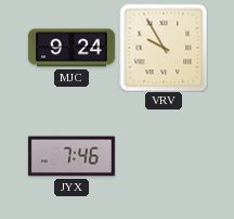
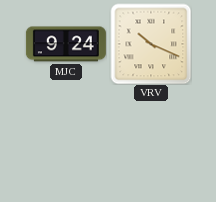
VRV: 9:55 -> 10:19 (151, 44)
JYX: 7:46 -> none (71, 156)
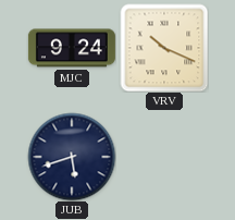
JUB: none -> 5:42 (72, 157)
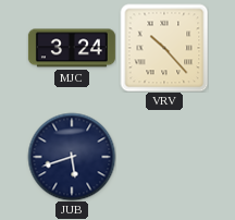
MJC: 9:24 -> 3:24 (72, 48)
VRV: 10:19 -> 10:23 (164, 48)
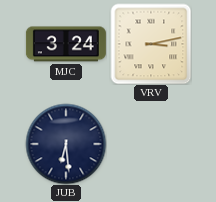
VRV: 10:23 -> 3:13 (151, 44)
JUB: 5:42 -> 6:29 (66, 144)
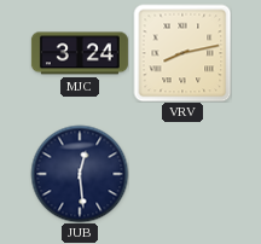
VRV: 3:13 -> 8:13 (182, 53)
JUB: 6:29 -> 12:29 (80, 174)
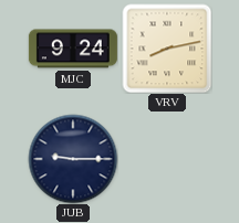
MJC: 3:24 -> 9:24 (73, 49)
JUB: 12:29 -> 9:15 (73, 159)
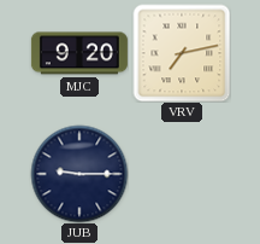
MJC: 9:24 -> 9:20 (79, 53)
VRV: 8:13 -> 7:13 (182, 53)
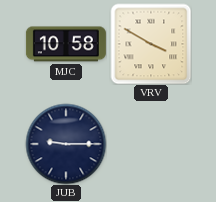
MJC: 9:20 -> 10:58 (66, 44)
VRV: 7:13 -> 3:50 (151, 44)
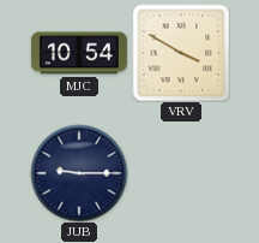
MJC: 10:58 -> 10:54 (79, 53)
